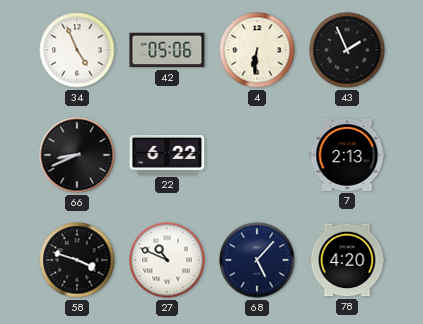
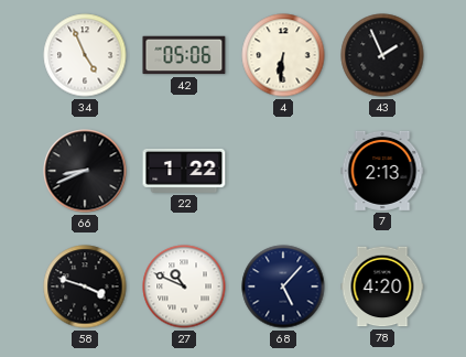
22: 6:22 -> 1:22 (184, 171)
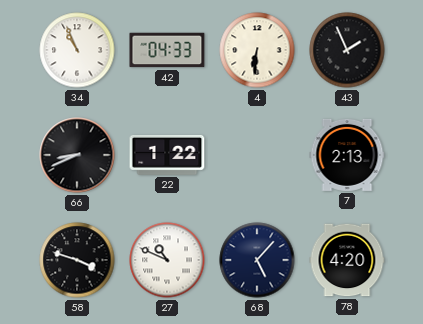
34: 4:56 -> 10:56 (77, 50)
42: 05:06 -> 04:33 (167, 50)
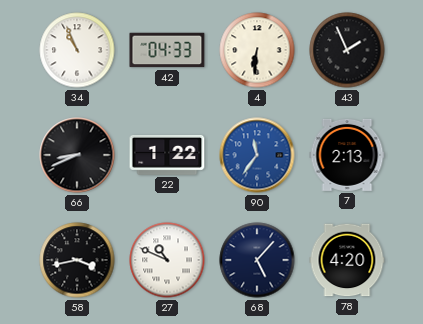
90: none -> 11:36 (257, 155)
58: 3:48 -> 3:43 (77, 260)
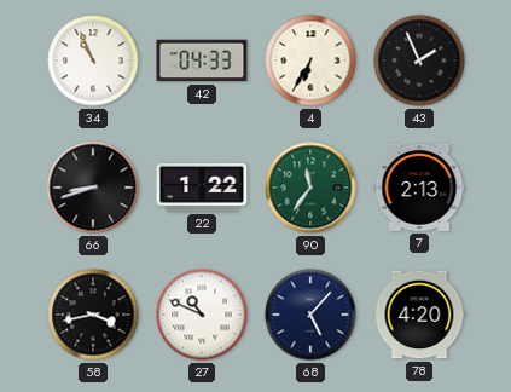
4: 6:31 -> 6:35 (310, 60)
66: 8:41 -> 8:42 (93, 188)
90 dial: blue -> green (310, 188)
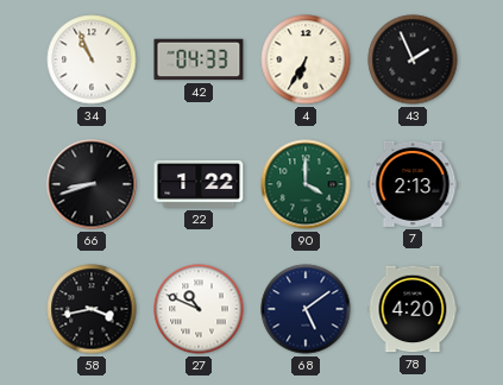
90: 11:36 -> 4:00 (306, 184)
68: 5:07 -> 5:09 (306, 309)
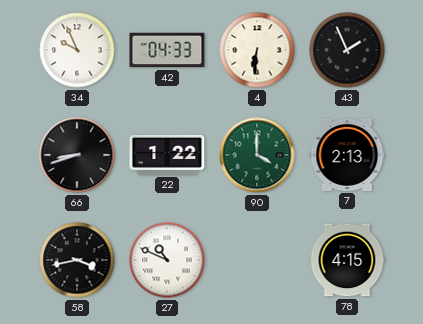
34: 10:56 -> 9:56 (77, 50)
4: 6:35 -> 6:31 (257, 50)
68: 5:09 -> none (306, 309)
78: 4:20 -> 4:15 (347, 260)
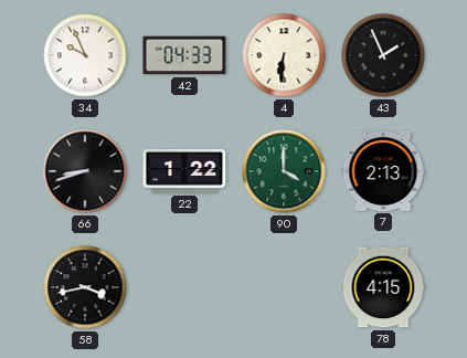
27: 10:49 -> none (167, 260)
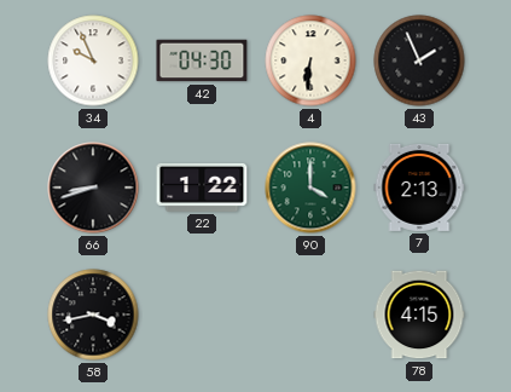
42: 04:33 -> 04:30 (202, 60)
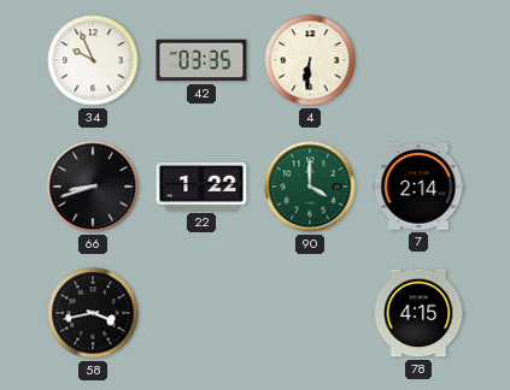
42: 04:30 -> 03:35 (201, 60)
43: 1:56 -> none (419, 60)
7: 2:13 -> 2:14 (418, 187)
